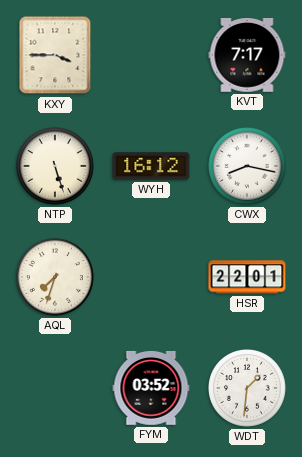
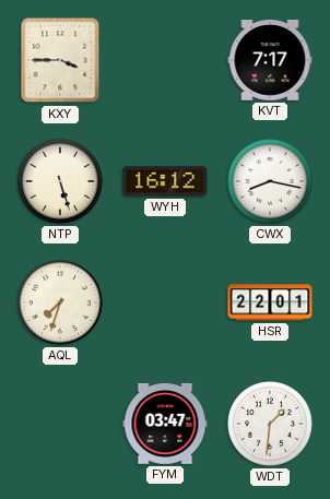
FYM: 03:52 -> 03:47 (165, 424)
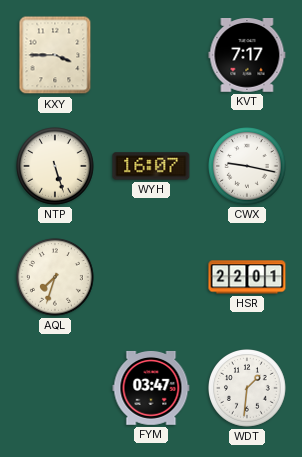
WYH: 16:12 -> 16:07 (151, 166)
CWX: 8:17 -> 9:17 (248, 167)
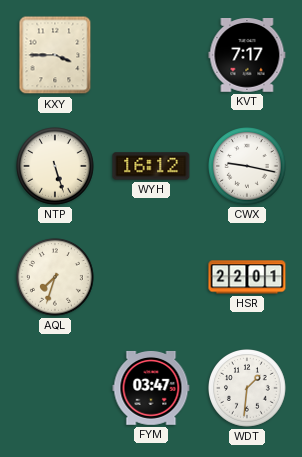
WYH: 16:07 -> 16:12 (151, 166)
